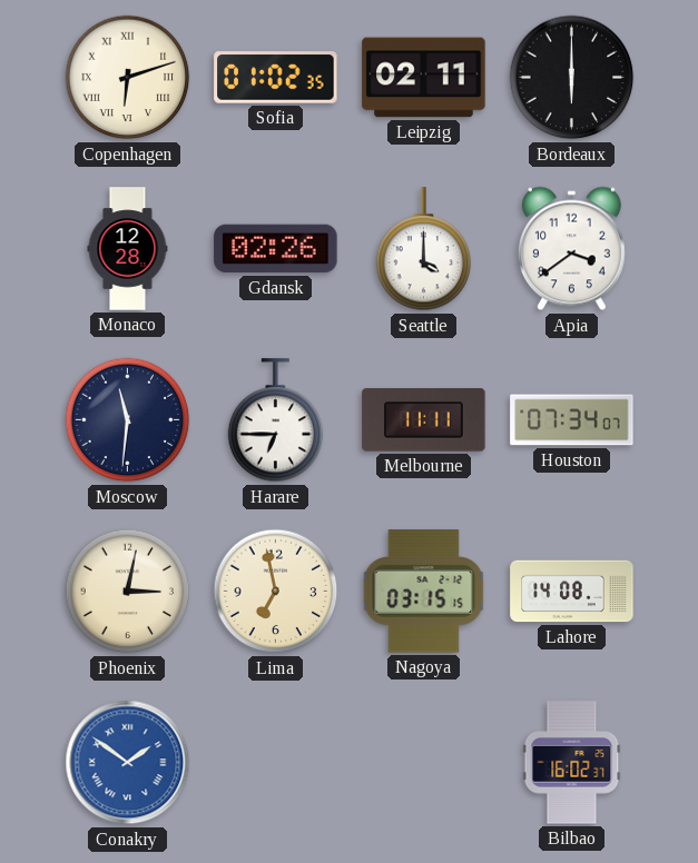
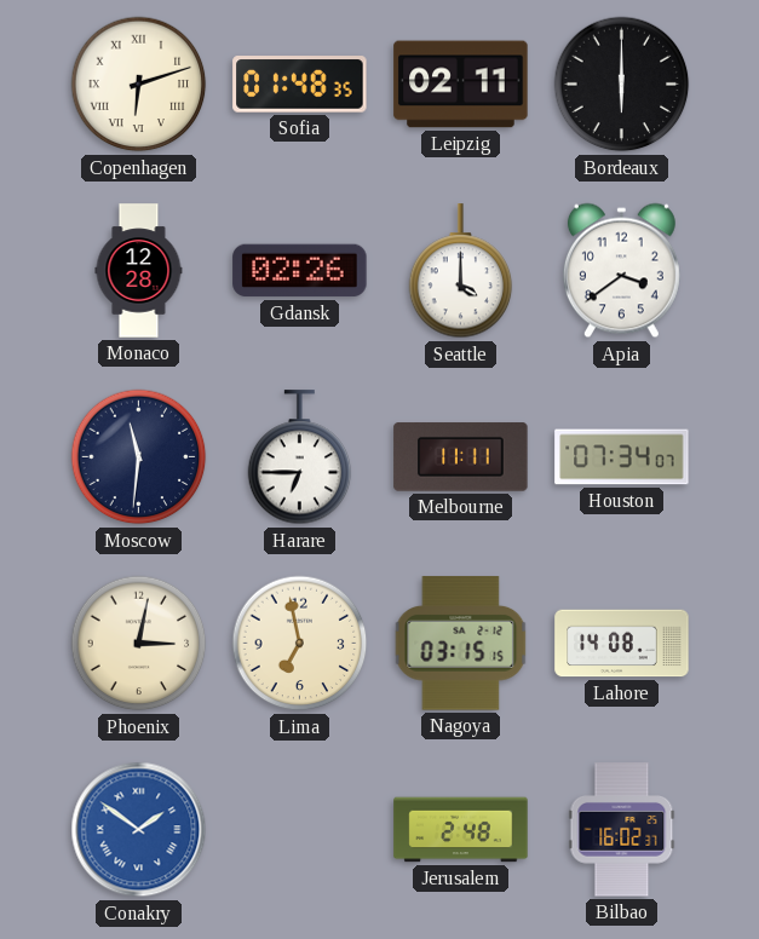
Sofia: 01:02 -> 01:48 (300, 85)
Jerusalem: none -> 2:48 (461, 830)
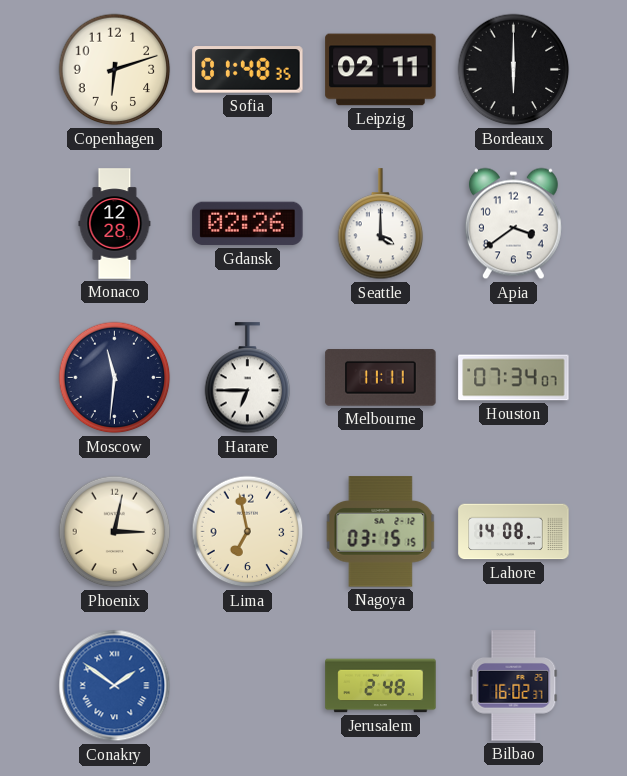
Copenhagen numerals: Roman -> Arabic (115, 70)
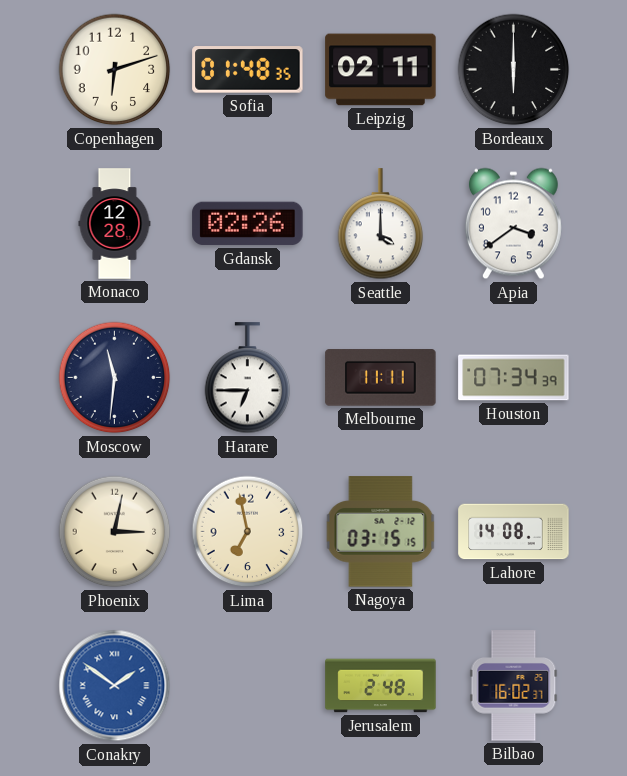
Houston: 07:34:07 -> 07:34:39 (514, 378)
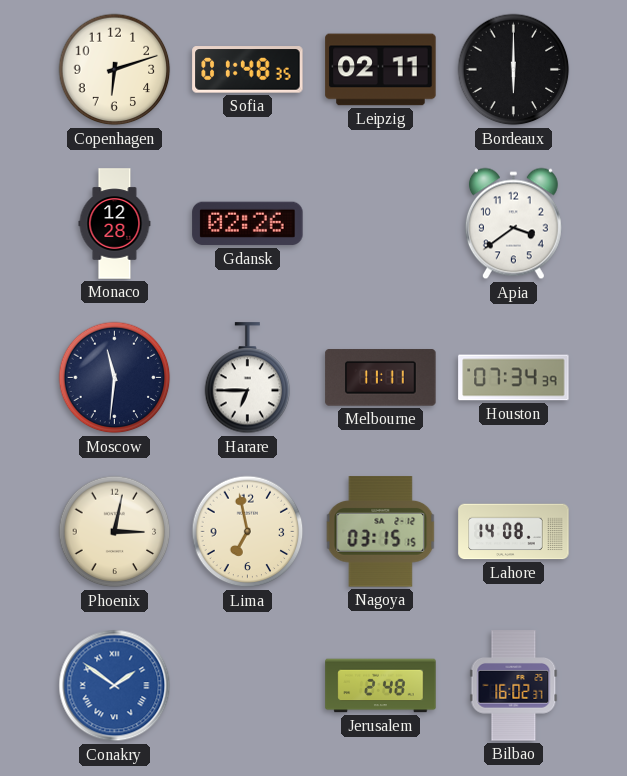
Seattle: 4:00 -> none (381, 224)
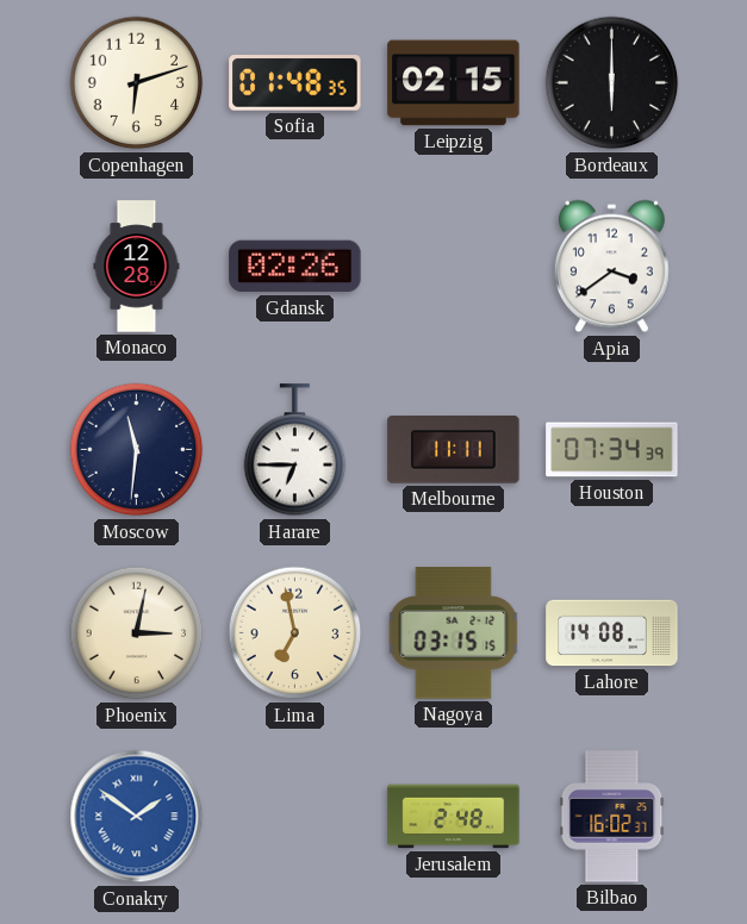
Leipzig: 02:11 -> 02:15 (454, 83)
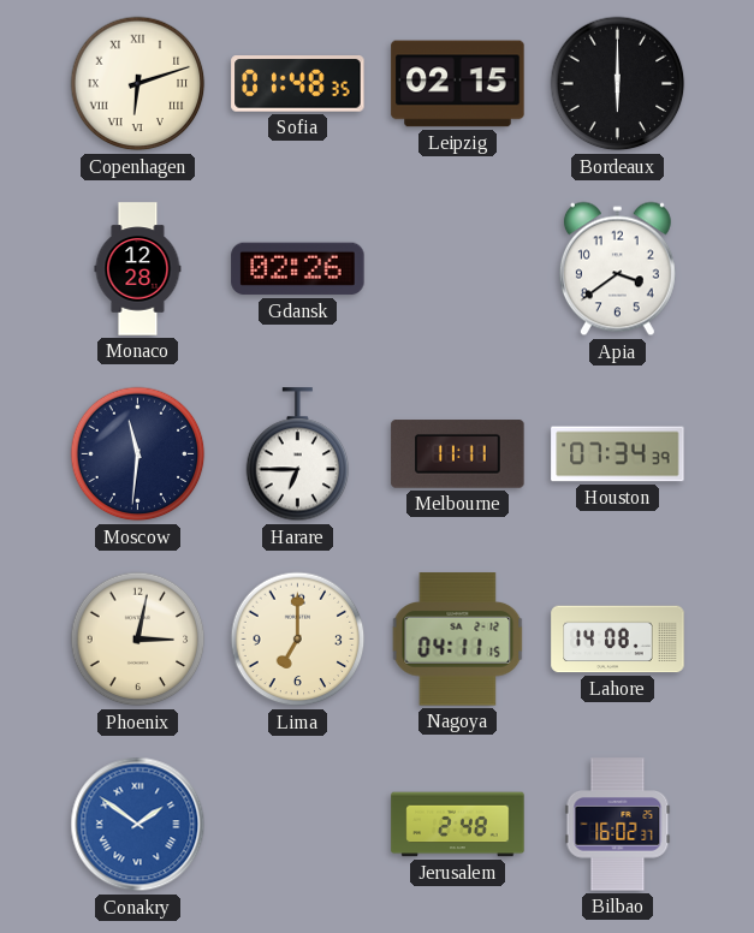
Copenhagen numerals: Arabic -> Roman (138, 84)
Lima: 6:58 -> 7:00 (298, 640)
Nagoya: 03:15 -> 04:11 (458, 640)
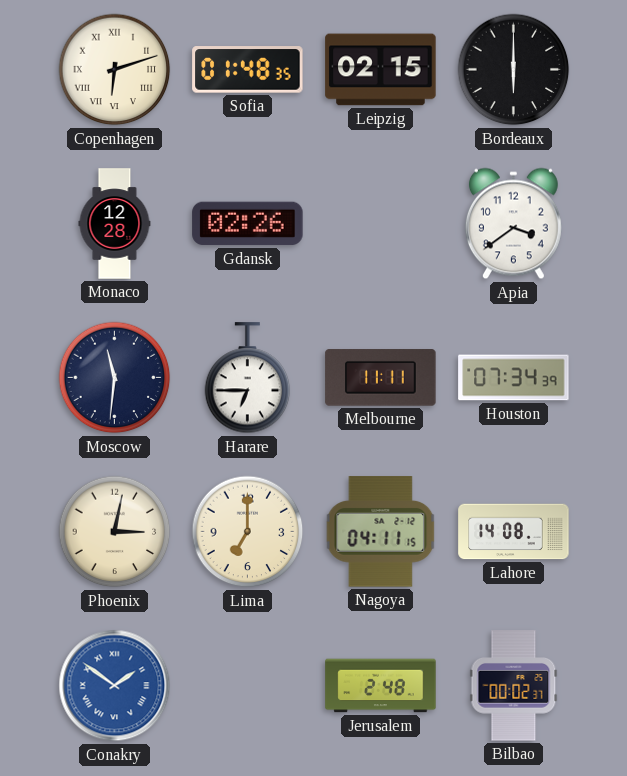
Bilbao: 16:02 -> 00:02 (514, 686)
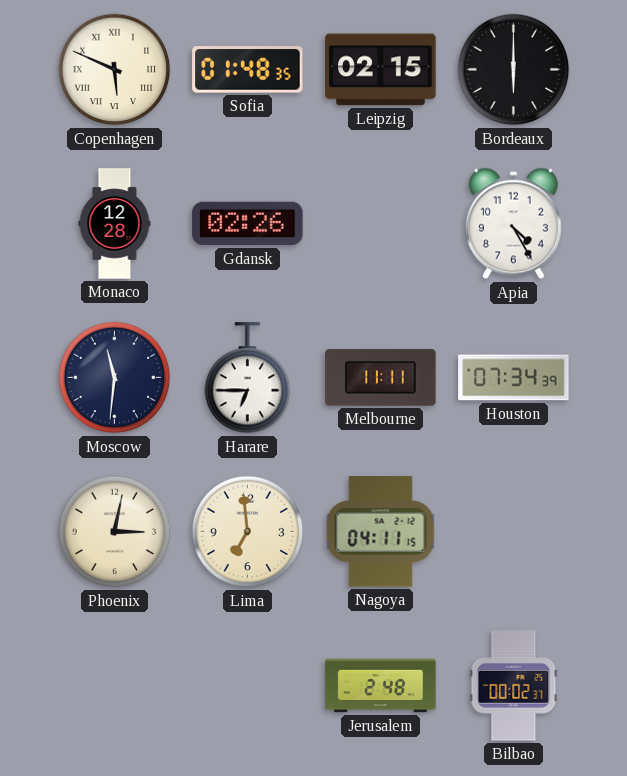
Copenhagen: 6:12 -> 5:49 (115, 70)
Apia: 3:39 -> 4:25 (513, 224)
Lima: 7:00 -> 6:59 (248, 532)
Lahore: 14:08 -> none (514, 532)
Conakry: 1:51 -> none (115, 686)
